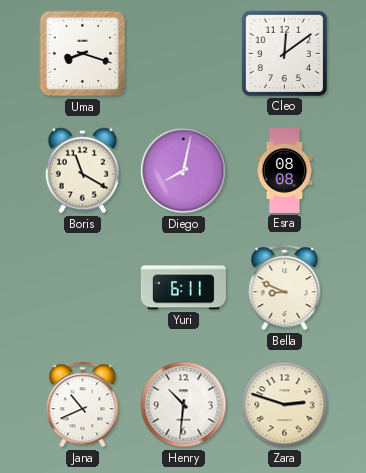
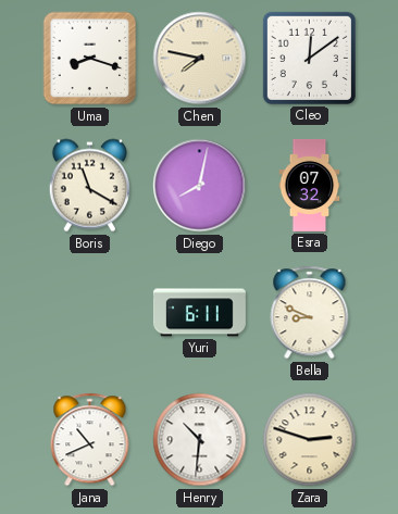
Chen: none -> 7:47 (200, 59)
Esra: 08:08 -> 07:32 (310, 185)
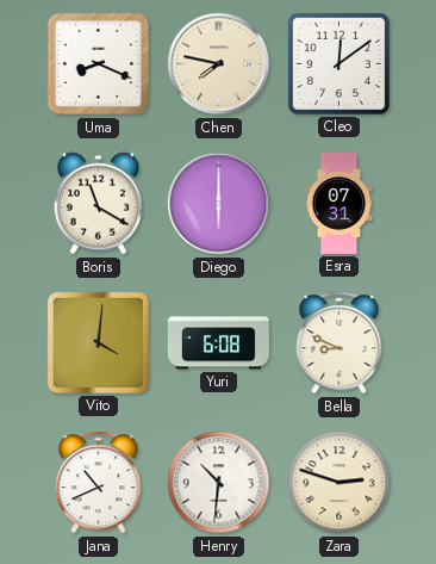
Uma: 8:18 -> 8:19 (99, 64)
Diego: 8:02 -> 6:00 (219, 204)
Esra: 07:32 -> 07:31 (340, 203)
Vito: none -> 4:01 (98, 342)
Yuri: 6:11 -> 6:08 (218, 343)
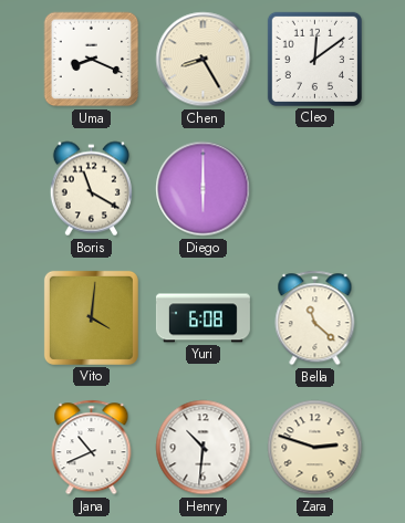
Chen: 7:47 -> 8:25 (204, 60)
Esra: 07:31 -> none (340, 203)
Bella: 8:49 -> 11:22 (315, 318)
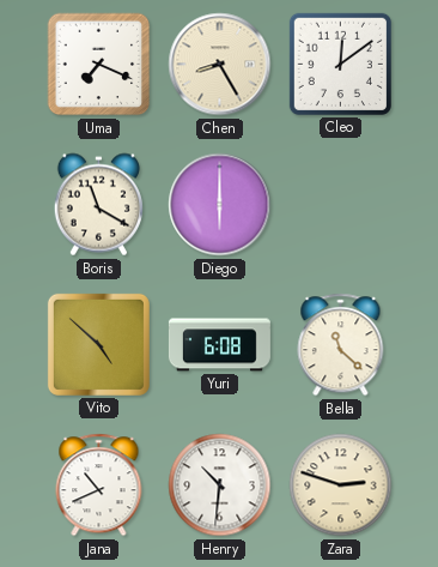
Uma: 8:19 -> 7:19 (99, 65)
Vito: 4:01 -> 4:52 (98, 344)
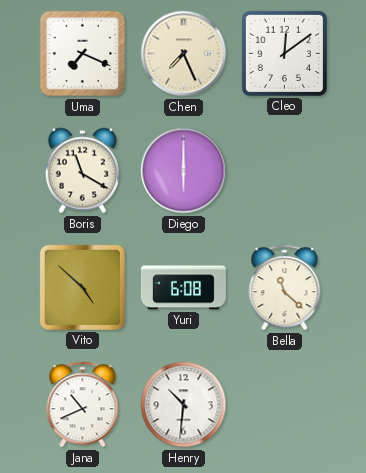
Chen: 8:25 -> 7:26 (184, 54)
Zara: 2:48 -> none (341, 485)
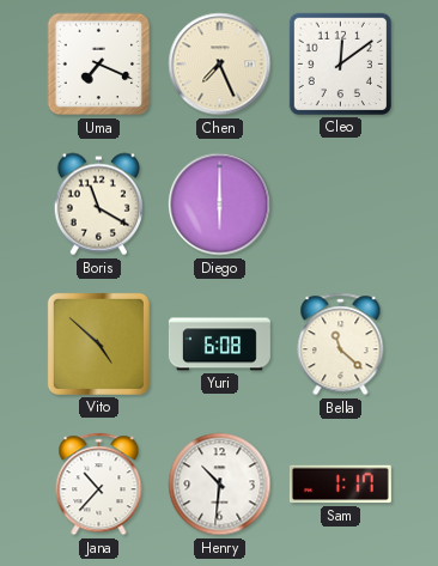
Jana: 10:41 -> 10:37 (99, 485)
Sam: none -> 1:17 (340, 485)
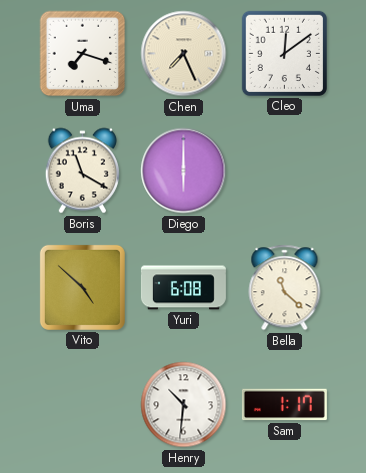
Uma: 7:19 -> 7:18 (83, 54)
Jana: 10:37 -> none (99, 485)
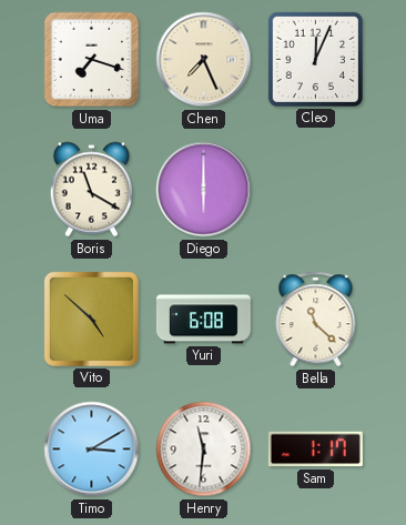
Cleo: 12:09 -> 12:04 (315, 59)
Timo: none -> 3:10 (92, 450)
Henry: 10:31 -> 11:31 (204, 450)
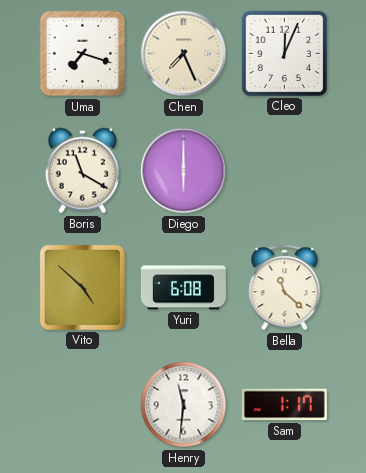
Timo: 3:10 -> none (92, 450)
